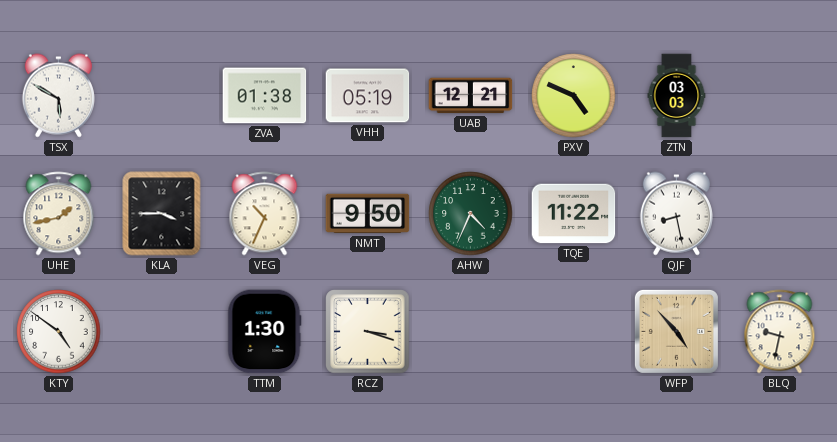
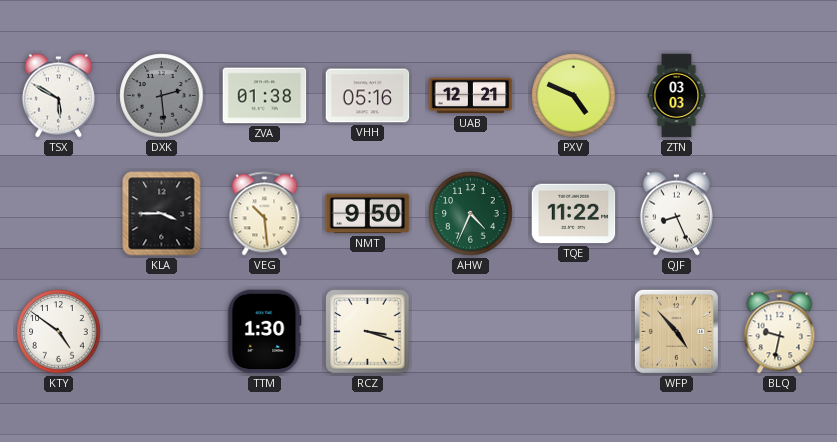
DXK: none -> 2:29 (162, 96)
VHH: 05:19 -> 05:16 (368, 96)
UHE: 1:43 -> none (59, 214)
VEG: 10:34 -> 10:29 (265, 214)
QJF: 8:28 -> 8:26 (676, 214)
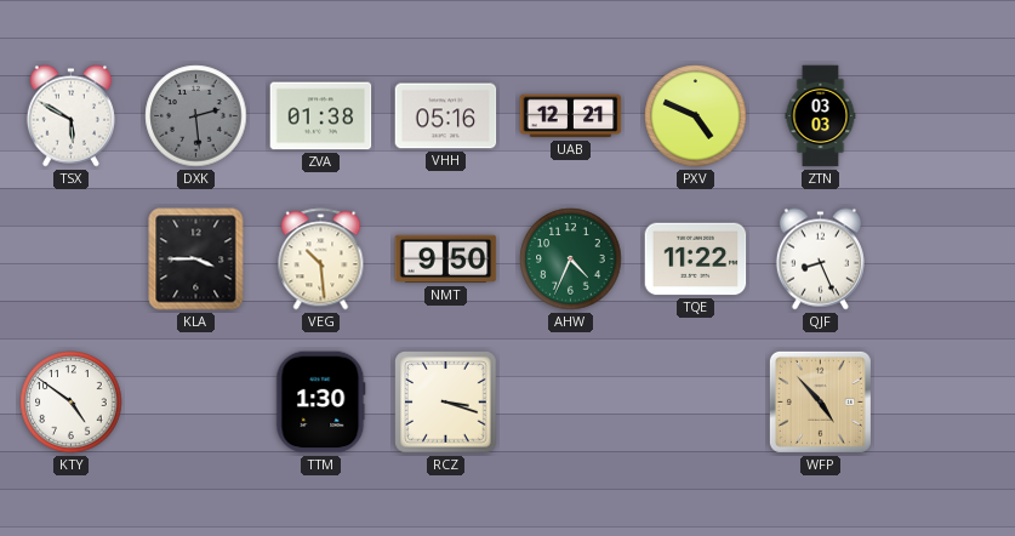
BLQ: 9:32 -> none (780, 332)
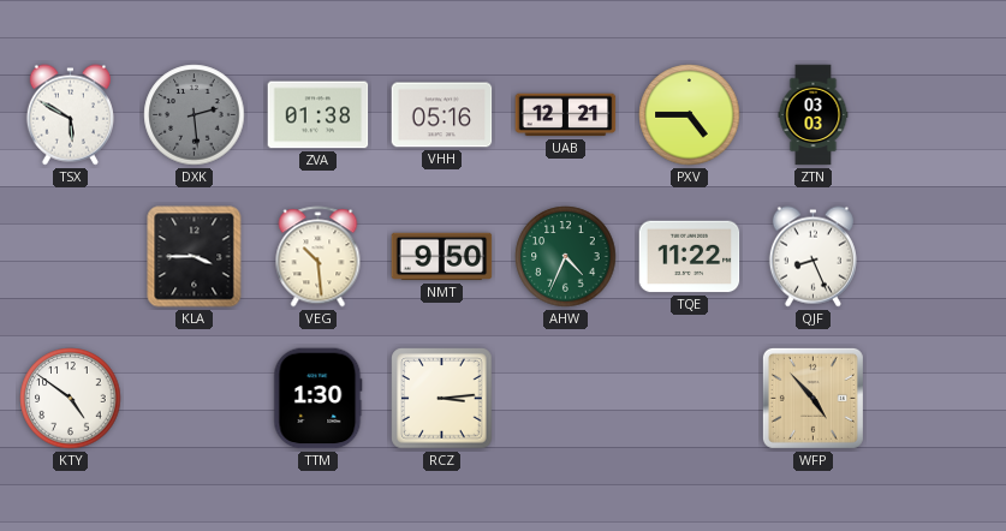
PXV: 4:49 -> 4:45 (690, 115)
RCZ: 3:18 -> 3:14 (442, 399)
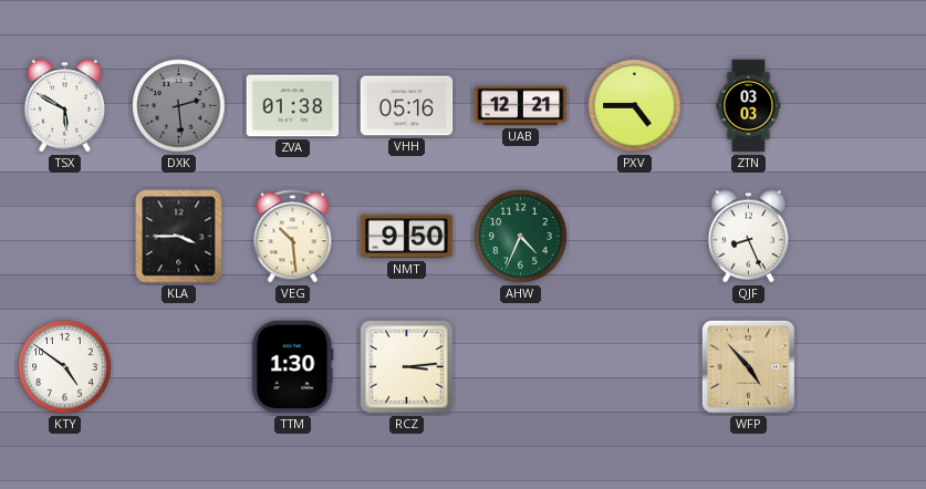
TQE: 11:22 -> none (690, 257)
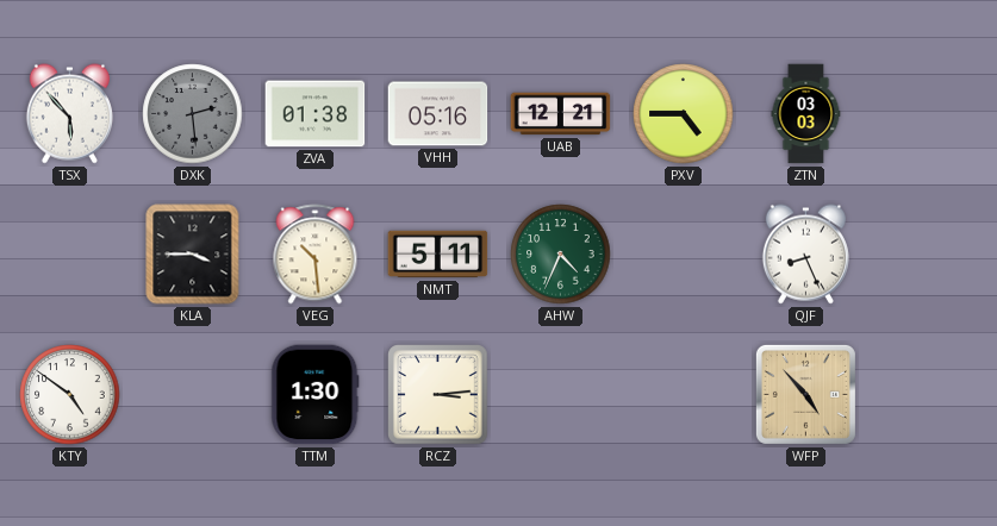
TSX: 5:50 -> 5:53 (69, 114)
NMT: 9:50 -> 5:11 (438, 255)
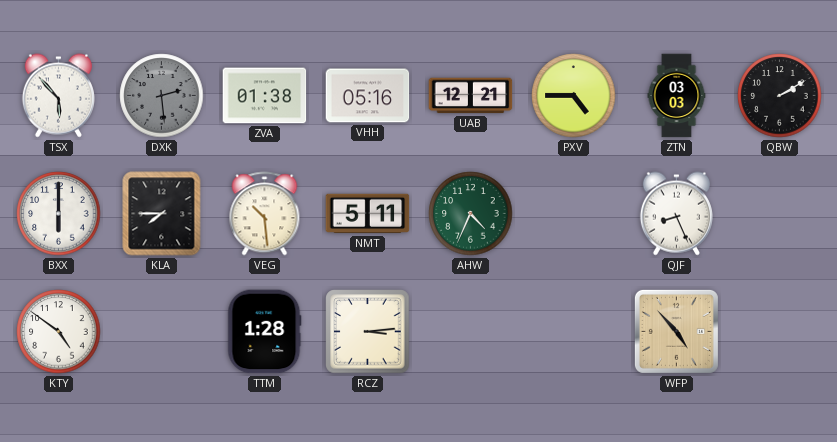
QBW: none -> 2:10 (780, 96)
BXX: none -> 6:00 (59, 214)
KLA: 3:45 -> 7:45 (162, 214)
TTM: 1:30 -> 1:28 (265, 332)
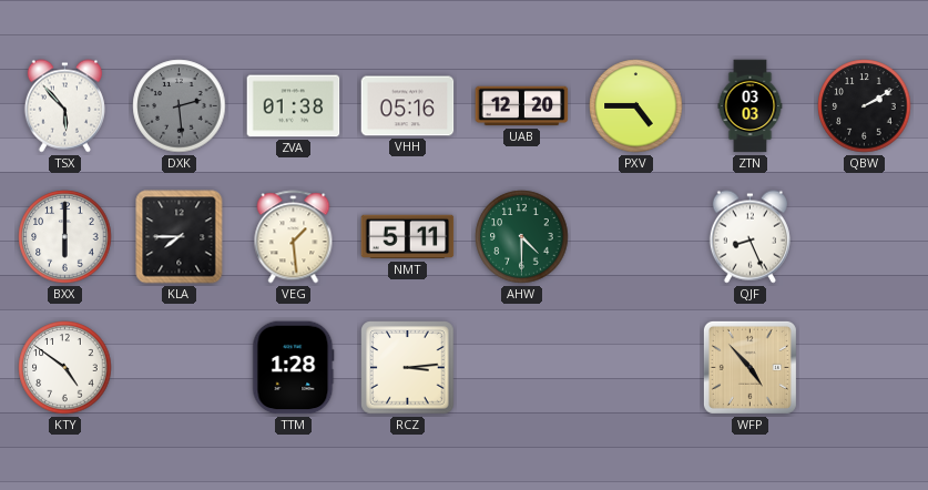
UAB: 12:21 -> 12:20 (522, 106)
VEG: 10:29 -> 1:29 (294, 237)
AHW: 4:34 -> 4:30 (522, 237)
